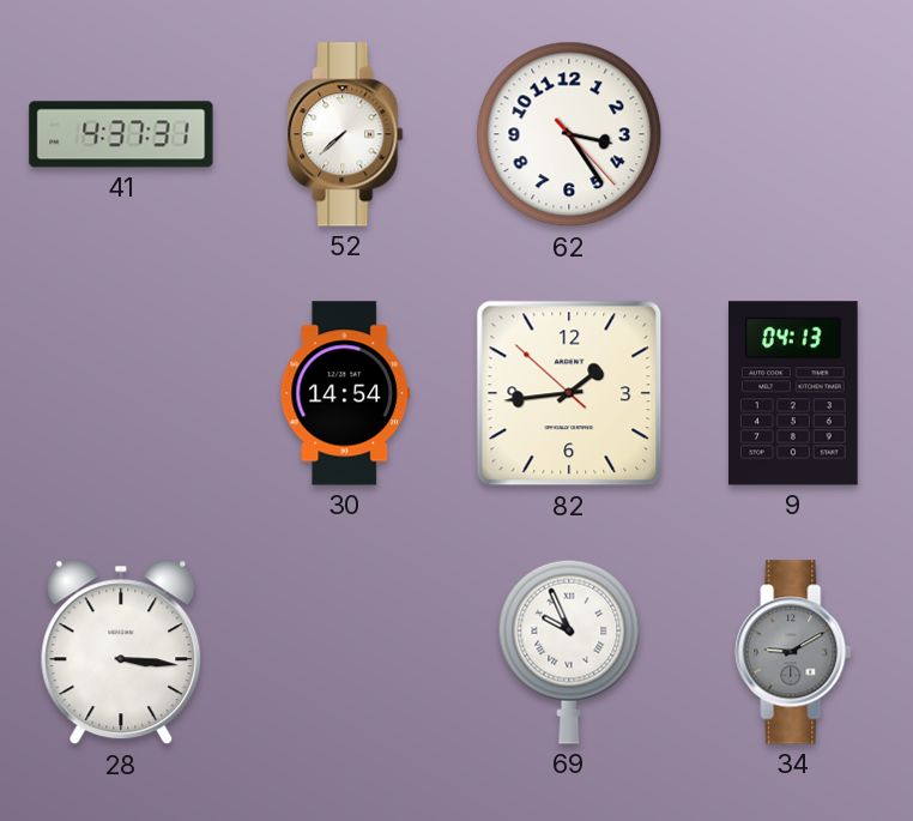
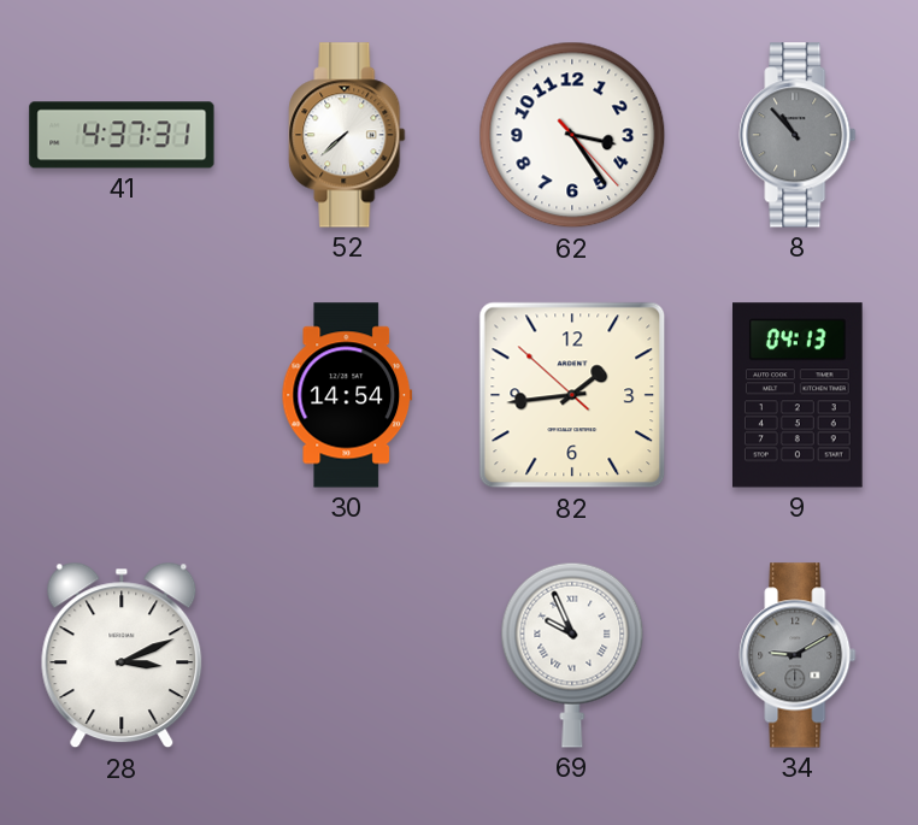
8: none -> 10:53 (798, 135)
28: 3:16 -> 3:11 (122, 655)
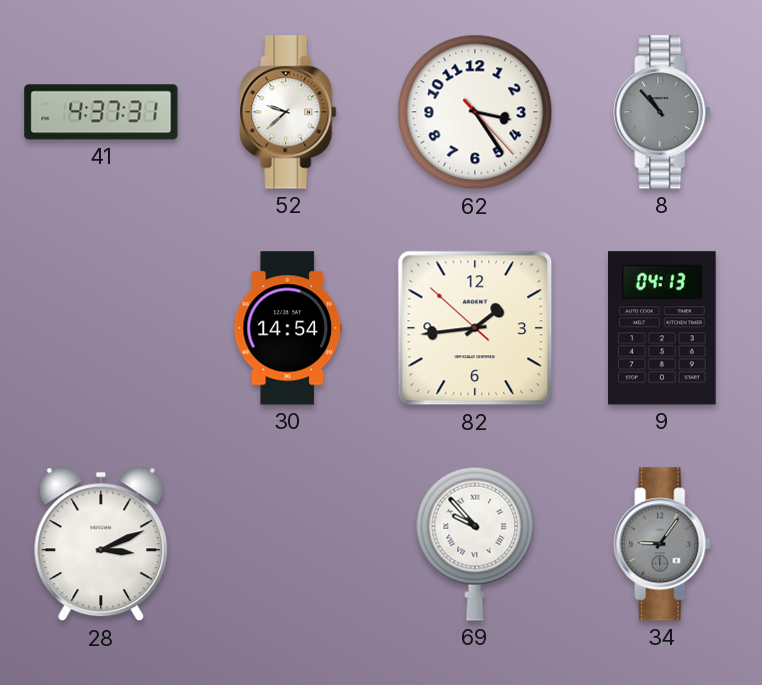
52: 7:38 -> 9:38 (288, 112)
69: 9:56 -> 9:53 (475, 544)
34: 9:10 -> 9:06 (662, 544)
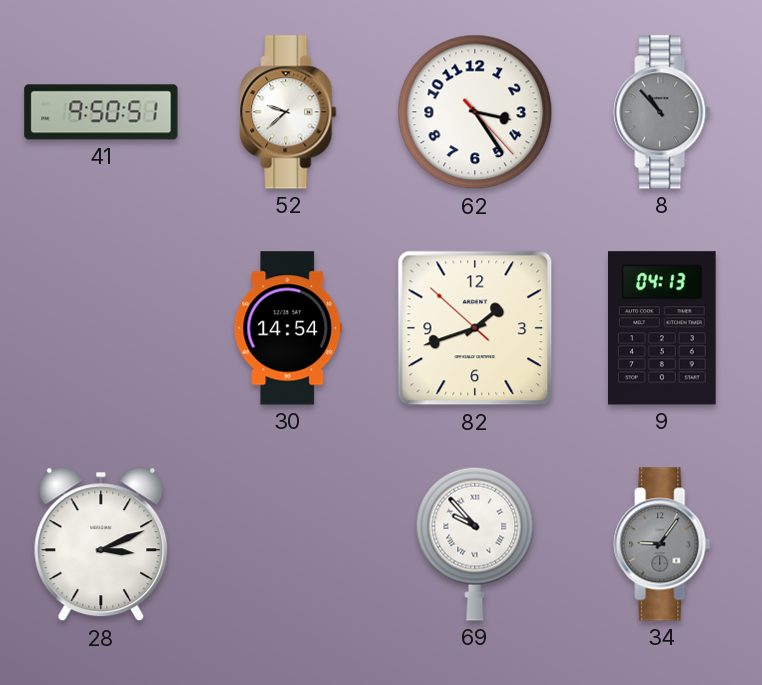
41: 4:37 -> 9:50 (101, 112)
82: 1:43 -> 1:41 (475, 328)
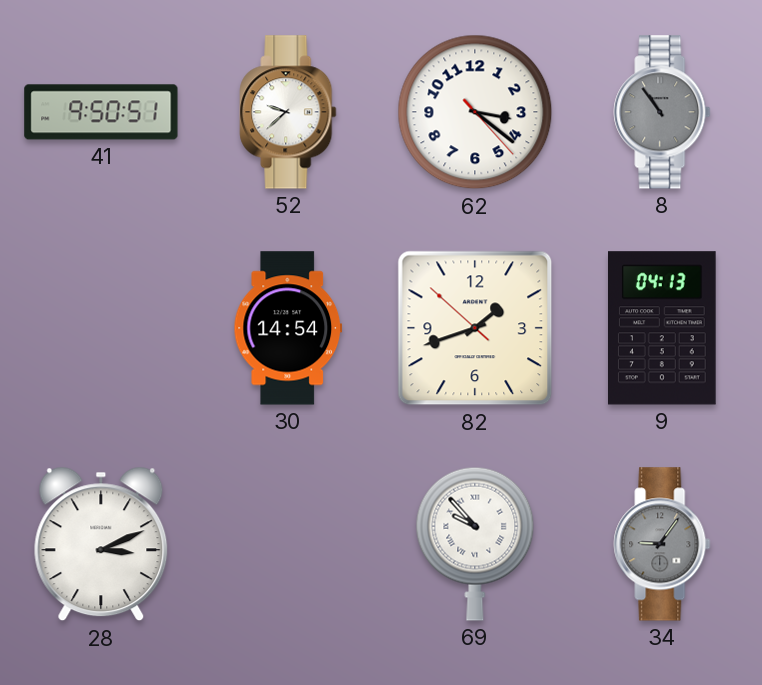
62: 3:24 -> 3:21 (475, 112)
8: 10:53 -> 10:54 (662, 112)
